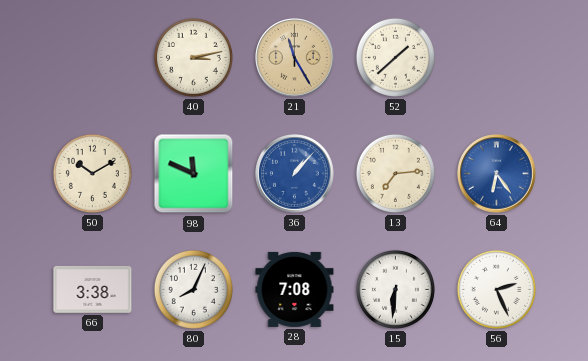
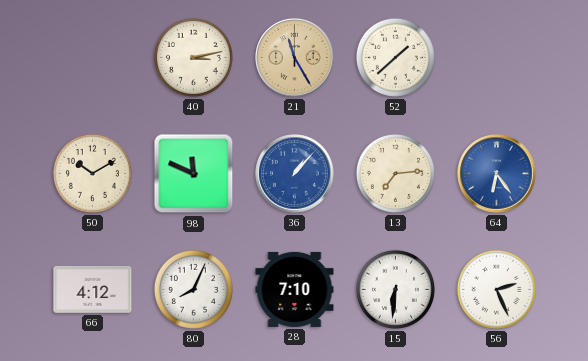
66: 3:38 -> 4:12 (93, 289)
28: 7:08 -> 7:10 (295, 289)
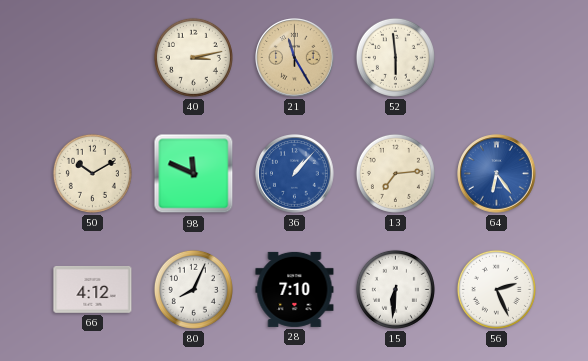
52: 1:38 -> 5:59 (395, 57)
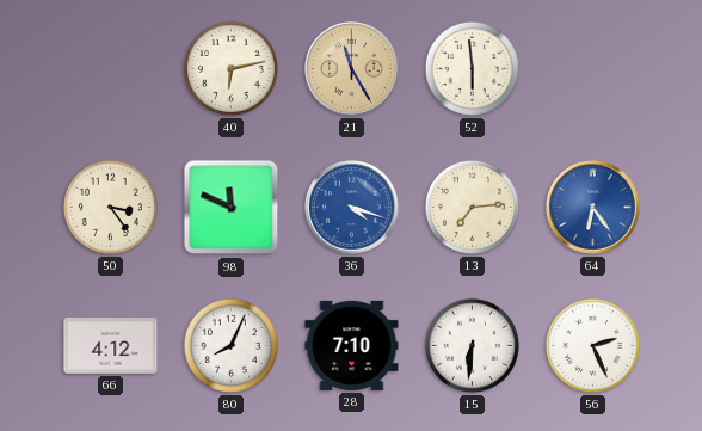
40: 3:13 -> 6:13 (230, 68)
50: 10:10 -> 3:24 (110, 207)
36: 1:07 -> 4:18 (352, 208)
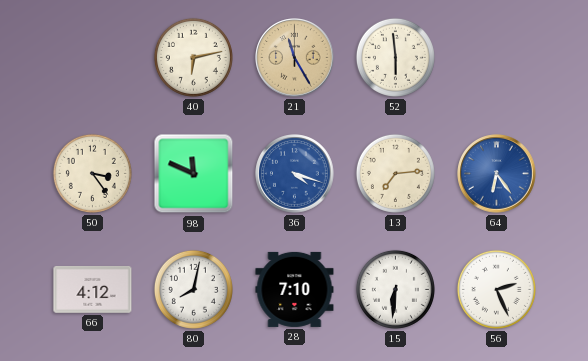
80: 8:04 -> 8:02 (193, 289)
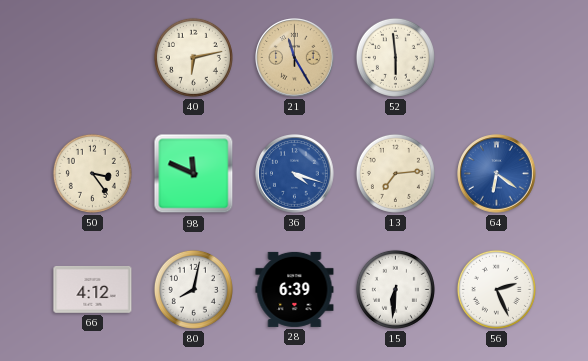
64: 6:24 -> 6:21 (497, 174)
28: 7:10 -> 6:39 (295, 289)
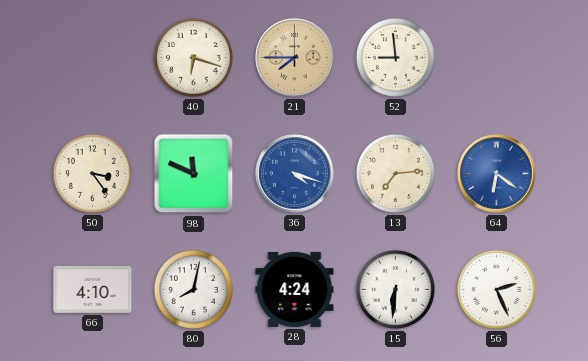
40: 6:13 -> 6:18 (193, 57)
21: 11:25 -> 7:45 (295, 58)
52: 5:59 -> 8:59 (395, 57)
66: 4:12 -> 4:10 (93, 289)
28: 6:39 -> 4:24 (295, 289)
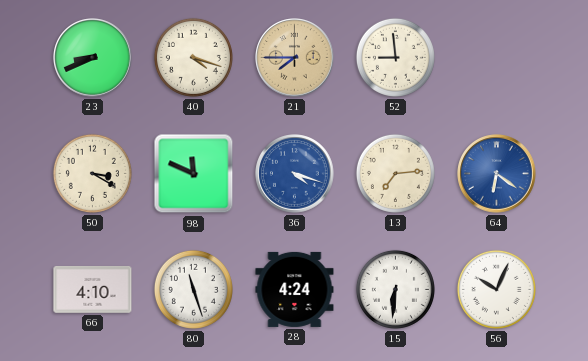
23: none -> 8:41 (93, 58)
40: 6:18 -> 4:18 (193, 57)
50: 3:24 -> 3:20 (92, 173)
80: 8:02 -> 11:27 (193, 289)
56: 2:26 -> 10:04 (496, 289)
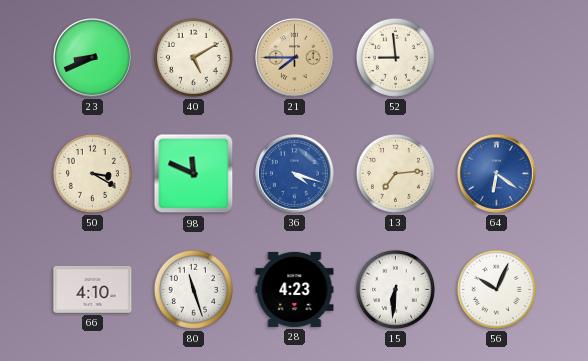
40: 4:18 -> 5:10 (193, 57)
28: 4:24 -> 4:23 (295, 289)
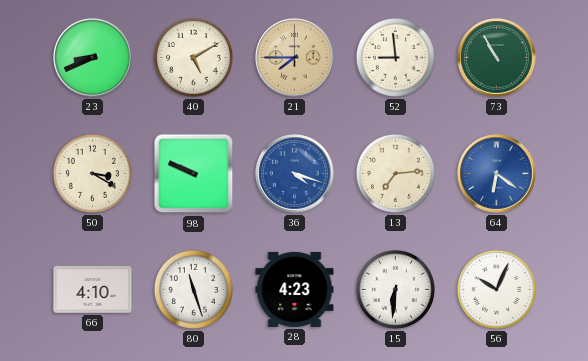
73: none -> 10:55 (497, 58)
98: 11:49 -> 9:49 (194, 174)
